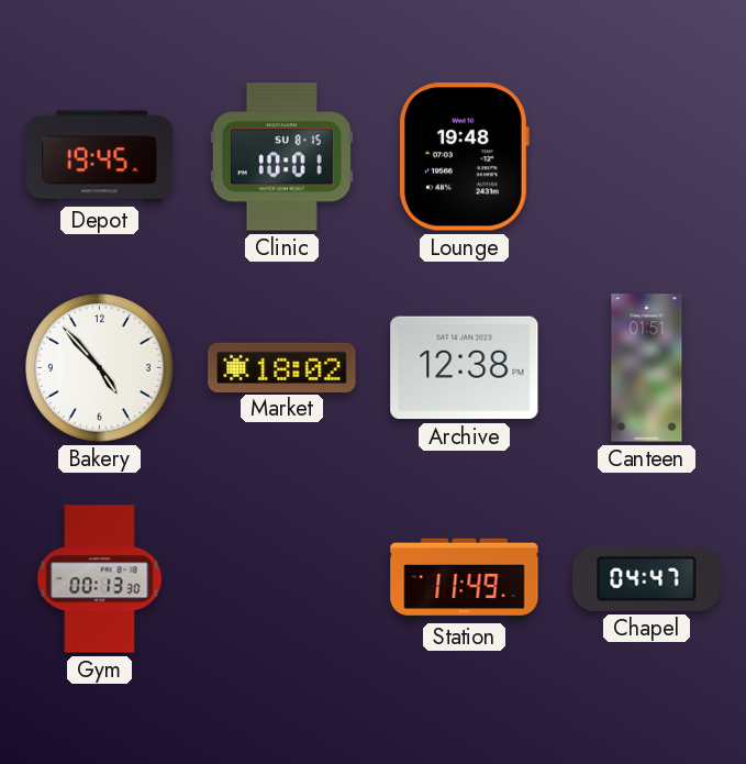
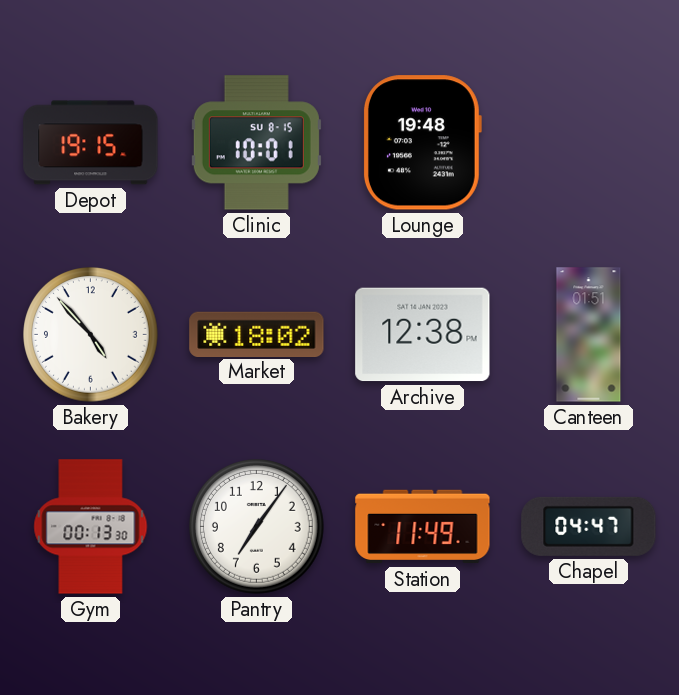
Depot: 19:45 -> 19:15 (91, 143)
Pantry: none -> 7:06 (257, 527)
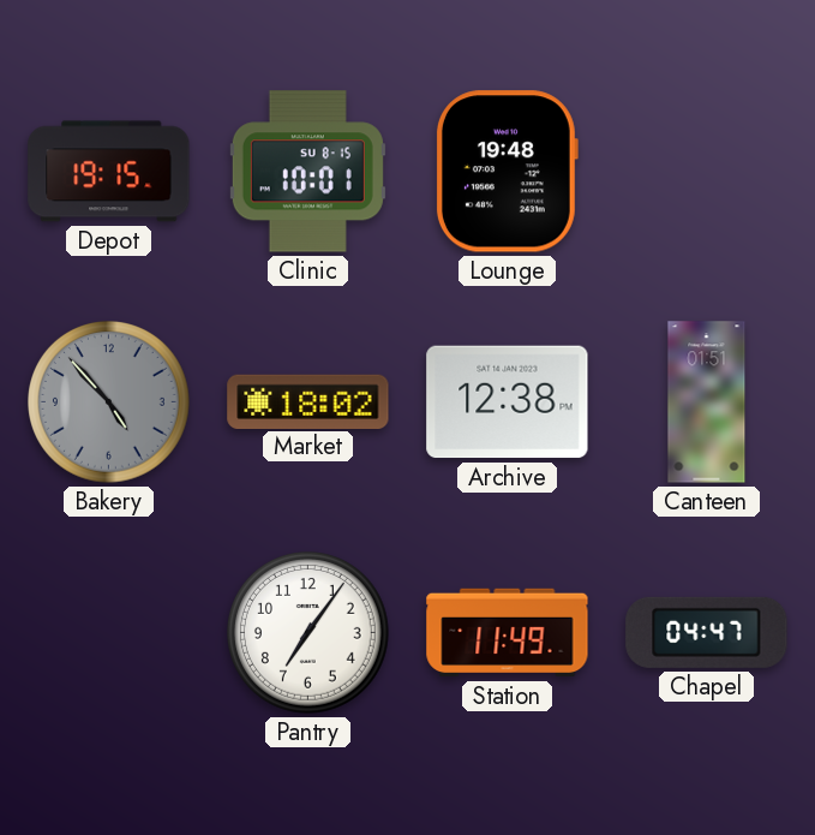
Bakery dial: white -> grey (109, 402)
Gym: 00:13 -> none (91, 527)
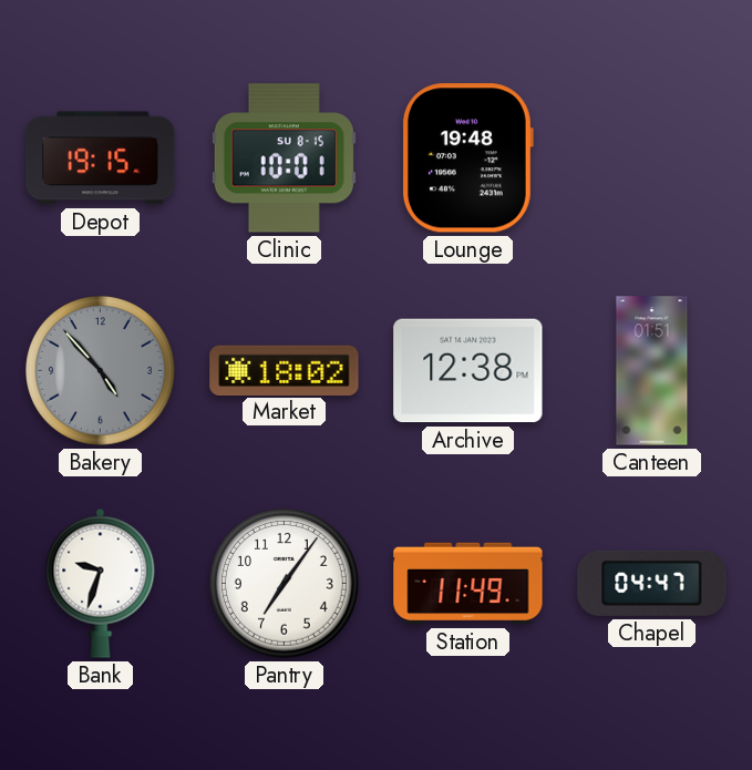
Bank: none -> 9:33 (101, 583)
